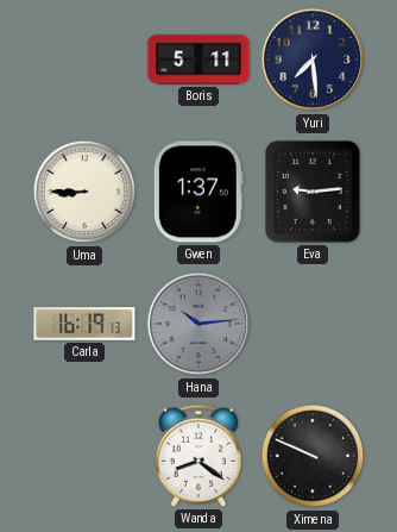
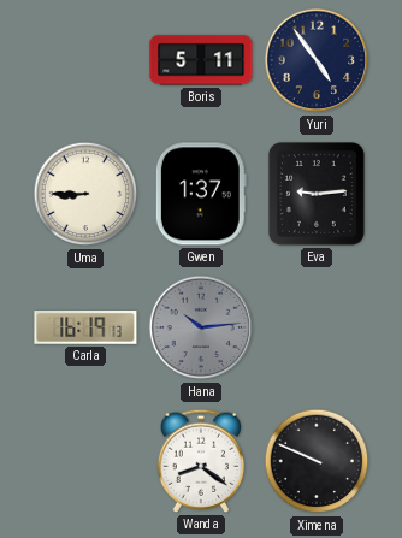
Yuri: 7:29 -> 4:54 (317, 60)
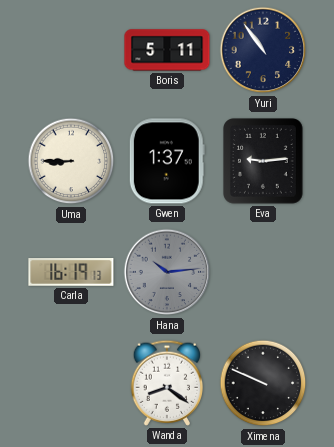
Yuri: 4:54 -> 10:54 (263, 50)
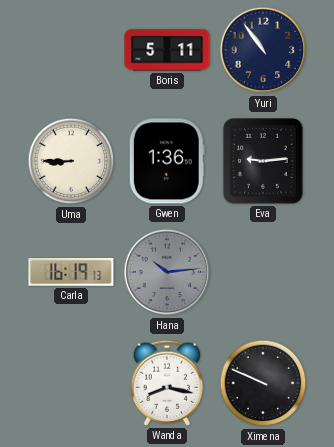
Gwen: 1:37 -> 1:36 (167, 161)
Wanda: 8:21 -> 8:17 (167, 383)
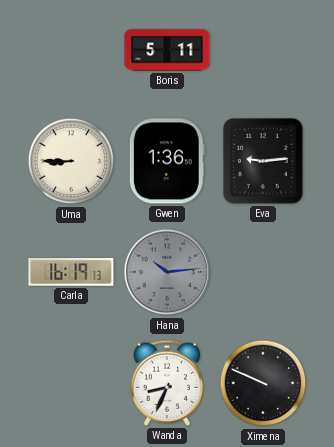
Yuri: 10:54 -> none (263, 50)
Wanda: 8:17 -> 8:34 (167, 383)
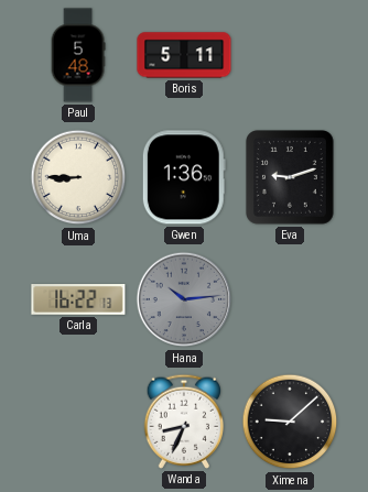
Paul: none -> 5:48 (78, 55)
Eva: 9:14 -> 9:12 (291, 177)
Carla: 16:19 -> 16:22 (78, 300)
Ximena: 9:49 -> 9:08 (290, 422)
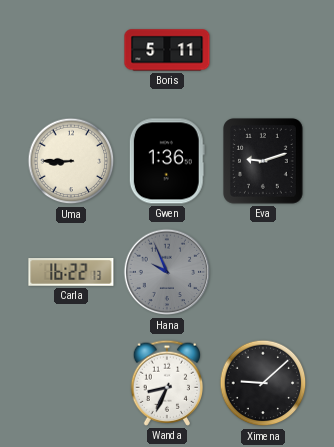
Paul: 5:48 -> none (78, 55)
Hana: 10:14 -> 9:56 (167, 272)
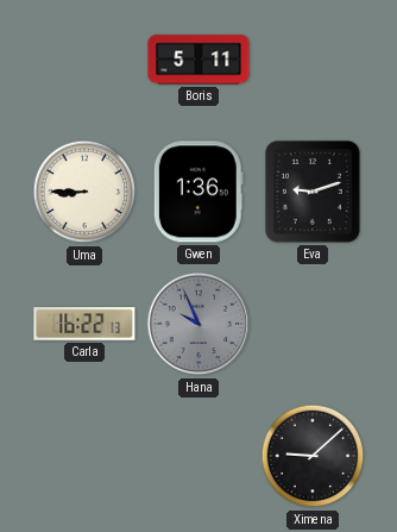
Wanda: 8:34 -> none (167, 383)
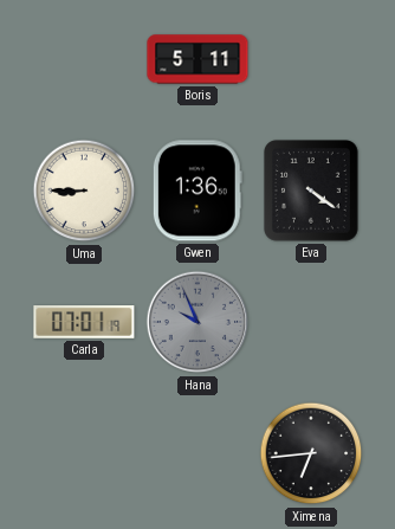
Eva: 9:12 -> 4:21 (312, 191)
Carla: 16:22 -> 07:01 (84, 323)
Ximena: 9:08 -> 6:44 (311, 453)
